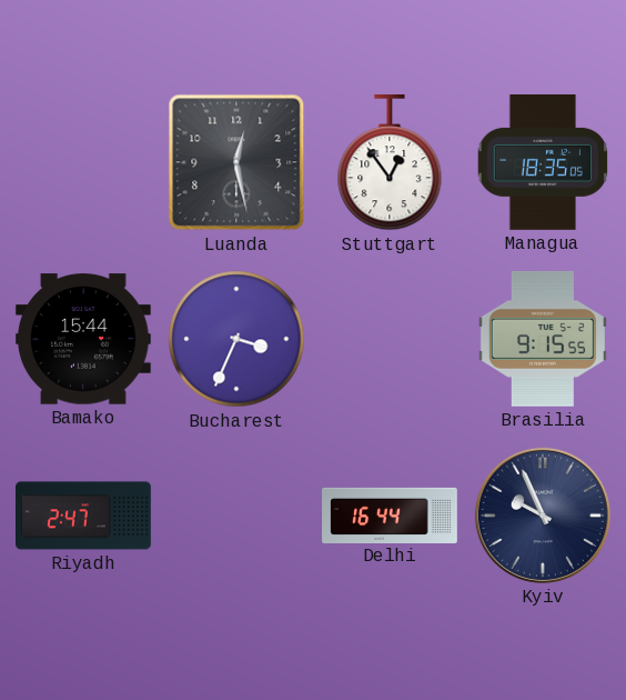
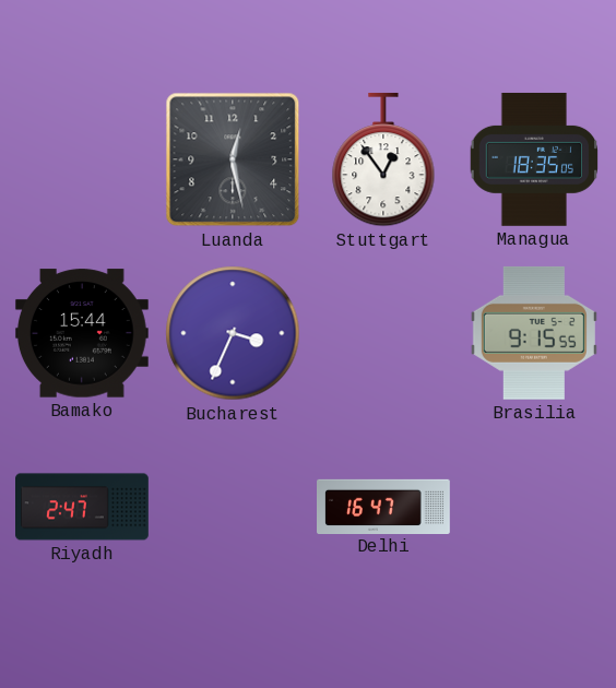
Delhi: 16:44 -> 16:47 (384, 506)
Kyiv: 9:56 -> none (543, 516)
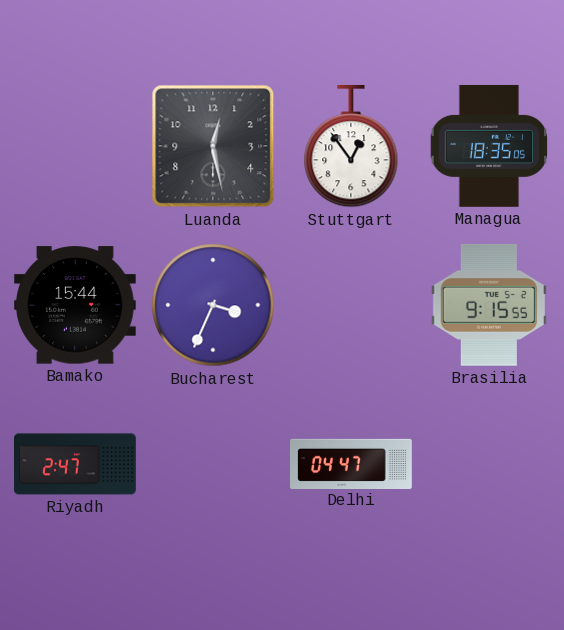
Delhi: 16:47 -> 04:47 (352, 463)
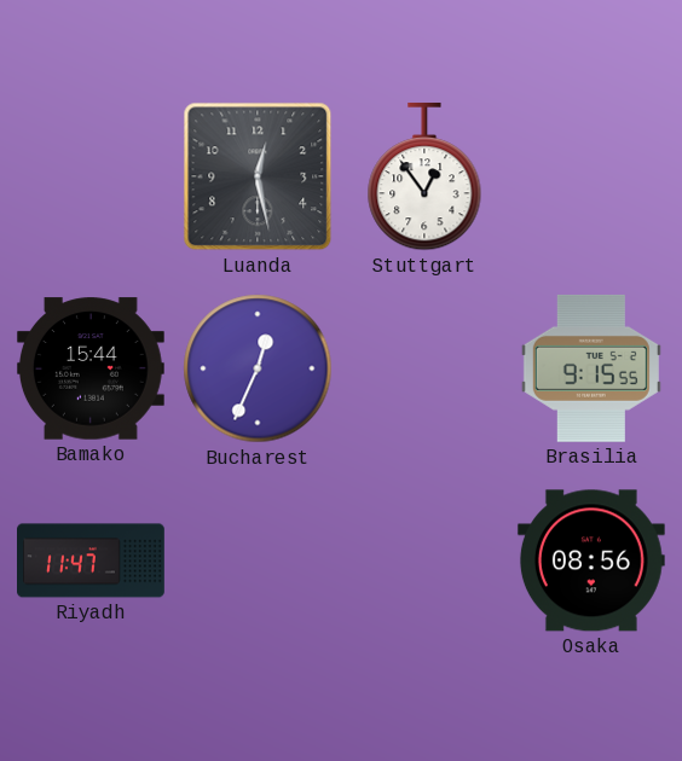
Managua: 18:35 -> none (489, 146)
Bucharest: 3:34 -> 12:34 (258, 368)
Riyadh: 2:47 -> 11:47 (92, 560)
Delhi: 04:47 -> none (352, 463)
Osaka: none -> 08:56 (591, 560)
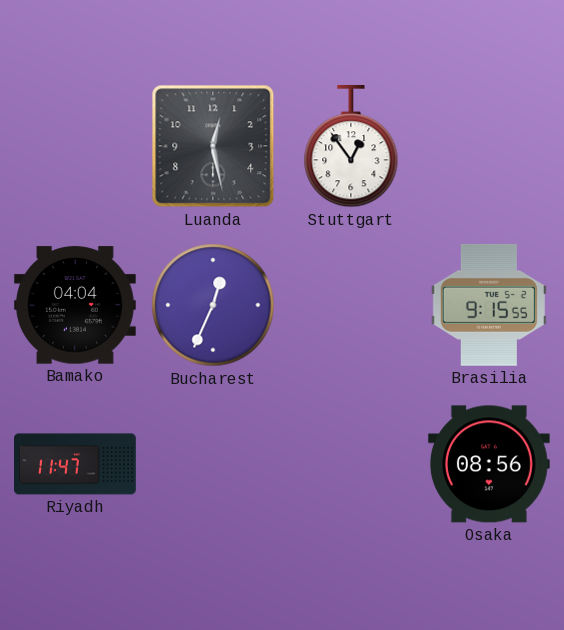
Bamako: 15:44 -> 04:04 (75, 305)
